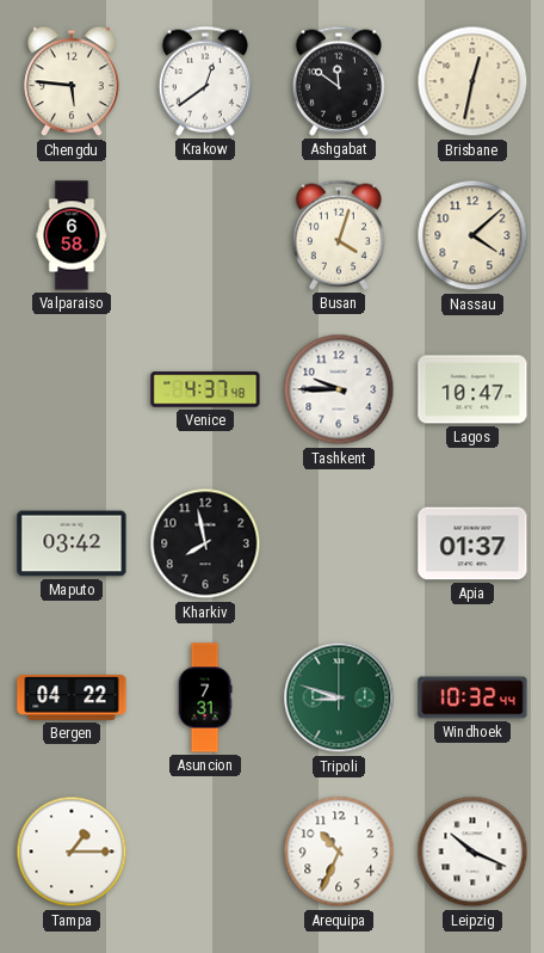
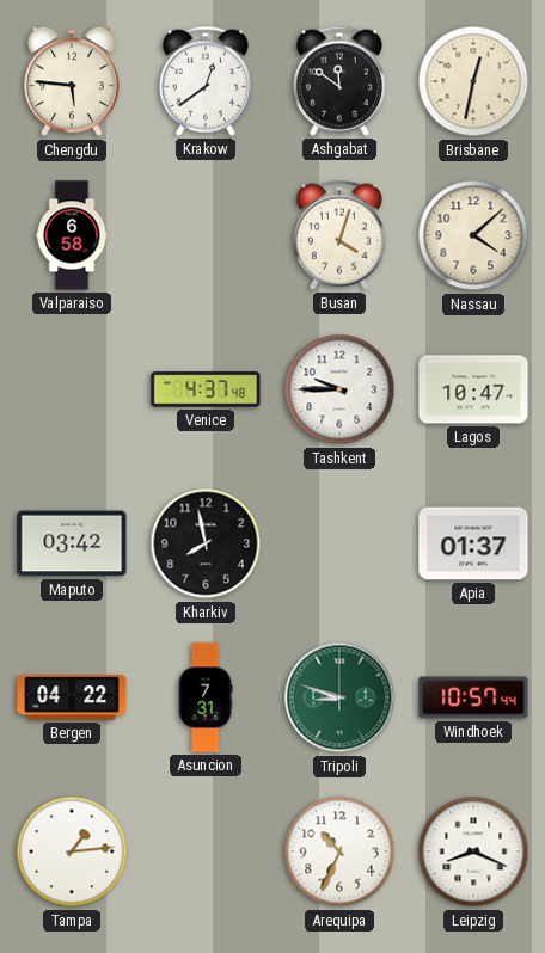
Windhoek: 10:32 -> 10:57 (473, 697)
Tampa: 1:15 -> 1:14 (72, 851)
Leipzig: 10:19 -> 8:19 (473, 851)
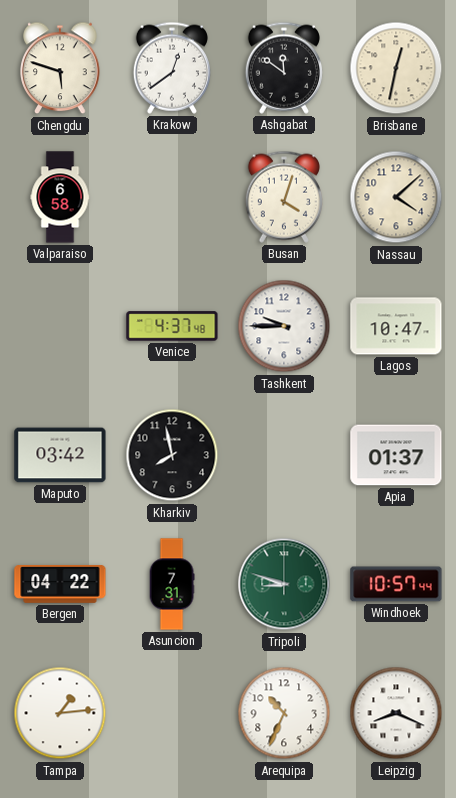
Chengdu: 5:46 -> 5:48 (60, 68)
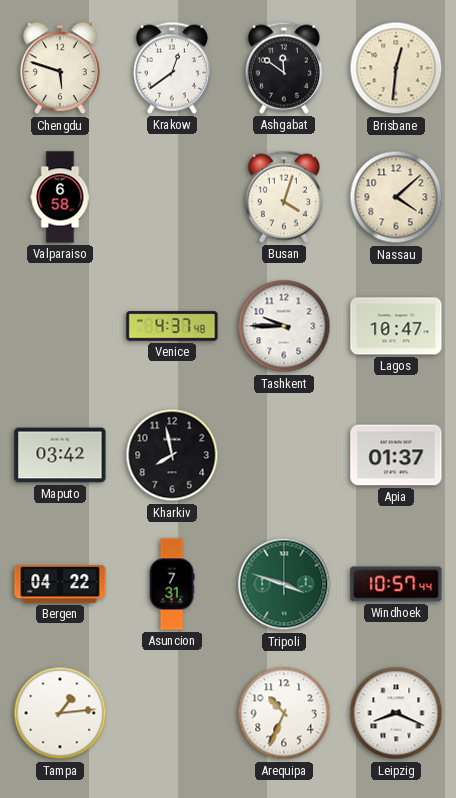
Brisbane: 12:32 -> 12:31 (396, 68)
Tripoli: 8:48 -> 3:48 (284, 584)
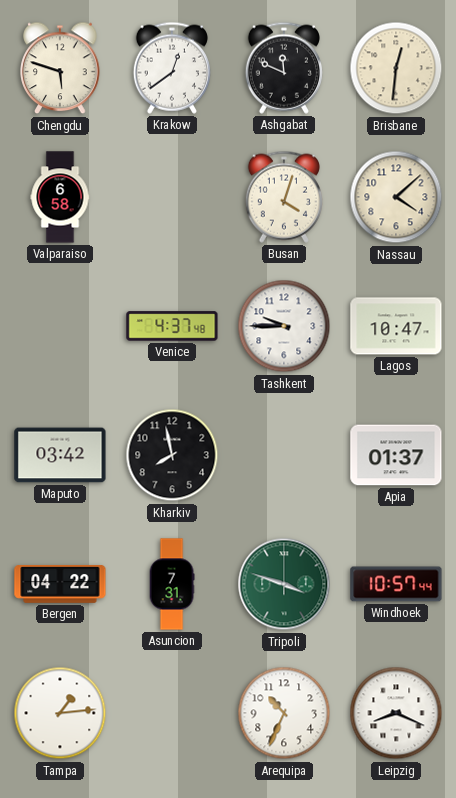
Ashgabat: 11:51 -> 11:49 (284, 68)
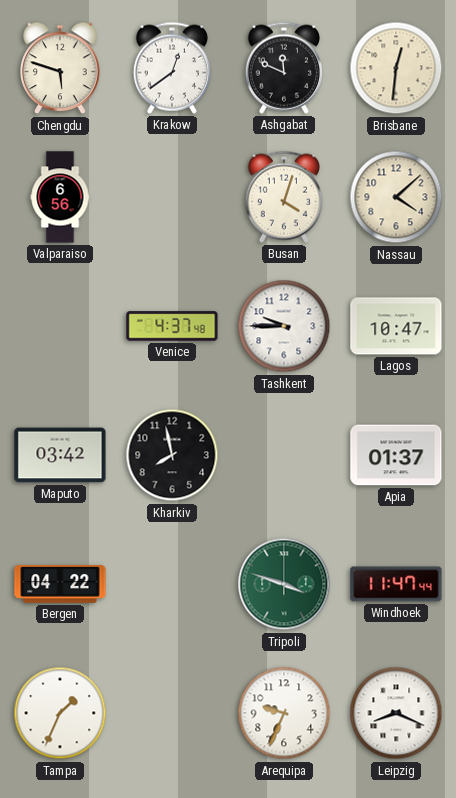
Valparaiso: 6:58 -> 6:56 (60, 197)
Asuncion: 7:31 -> none (172, 584)
Windhoek: 10:57 -> 11:47 (396, 584)
Tampa: 1:14 -> 1:34 (60, 713)
Arequipa: 10:34 -> 9:34 (284, 713)
